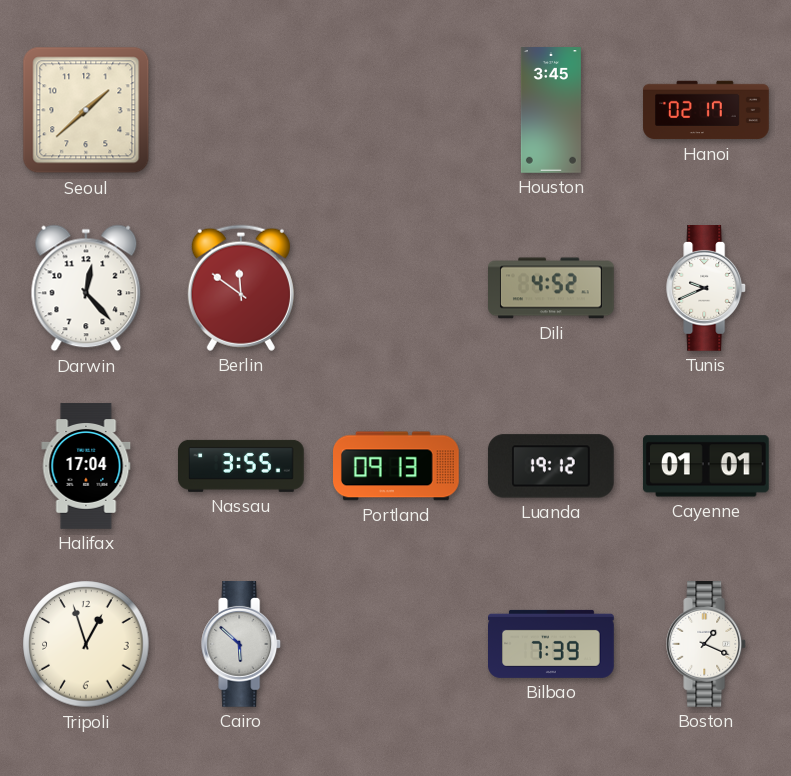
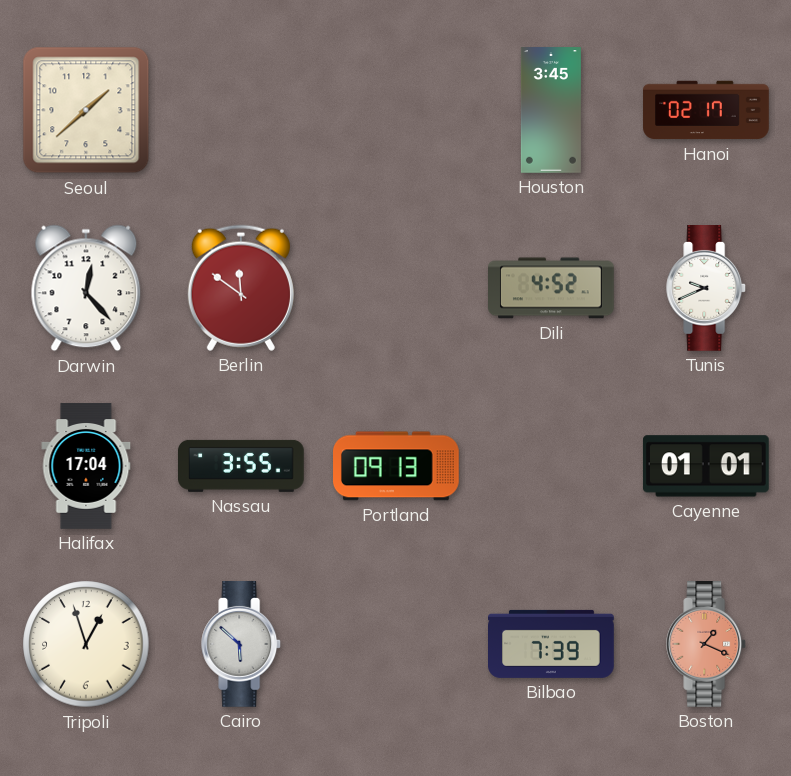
Luanda: 19:12 -> none (551, 466)
Boston dial: white -> salmon (707, 645)
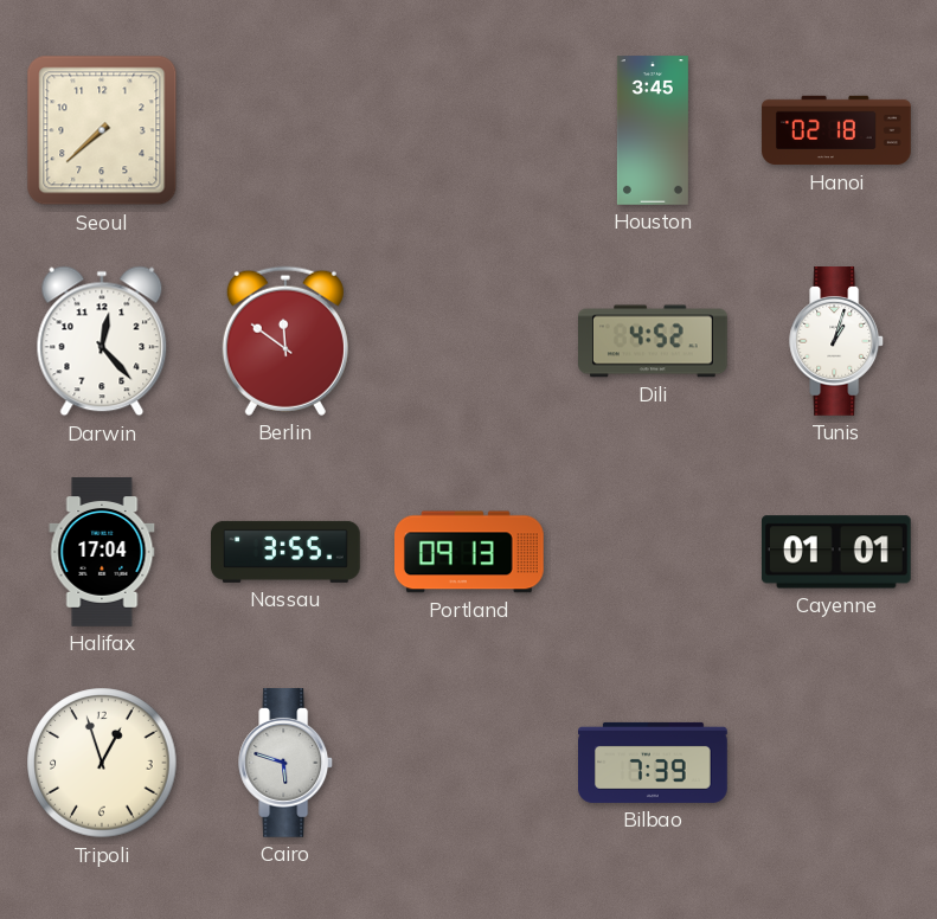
Seoul: 1:38 -> 7:38 (102, 130)
Hanoi: 02:17 -> 02:18 (836, 130)
Tunis: 9:41 -> 1:03 (837, 342)
Cairo: 5:52 -> 5:48 (287, 764)
Boston: 1:19 -> none (707, 645)
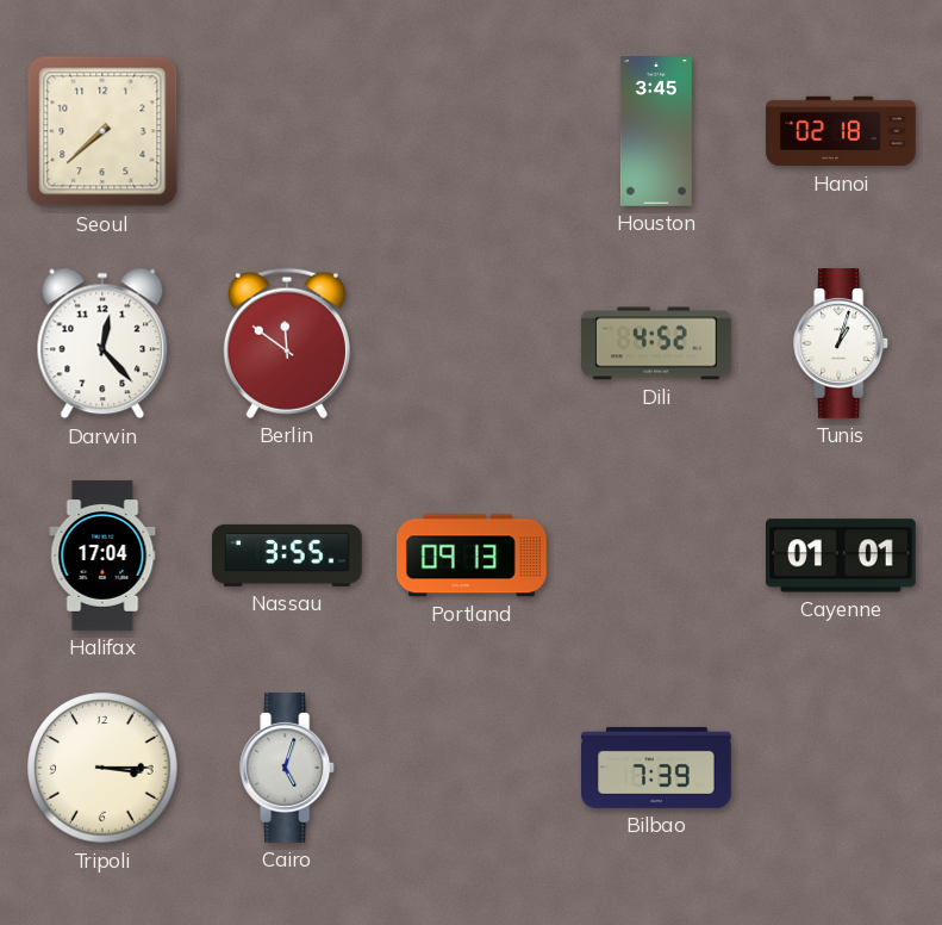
Tripoli: 12:57 -> 3:15 (102, 768)
Cairo: 5:48 -> 5:03 (288, 769)
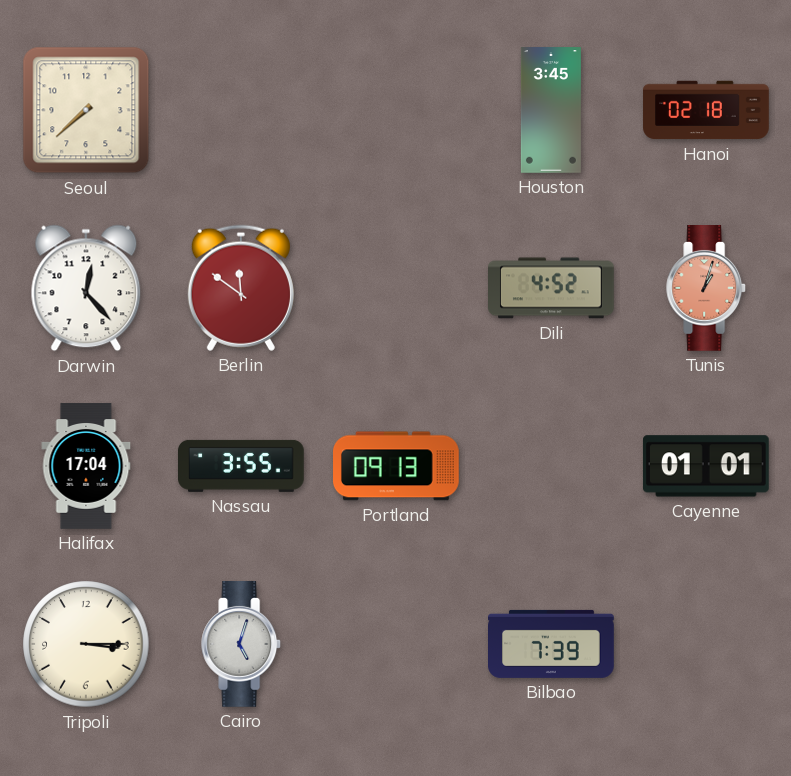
Tunis dial: white -> salmon (707, 289)
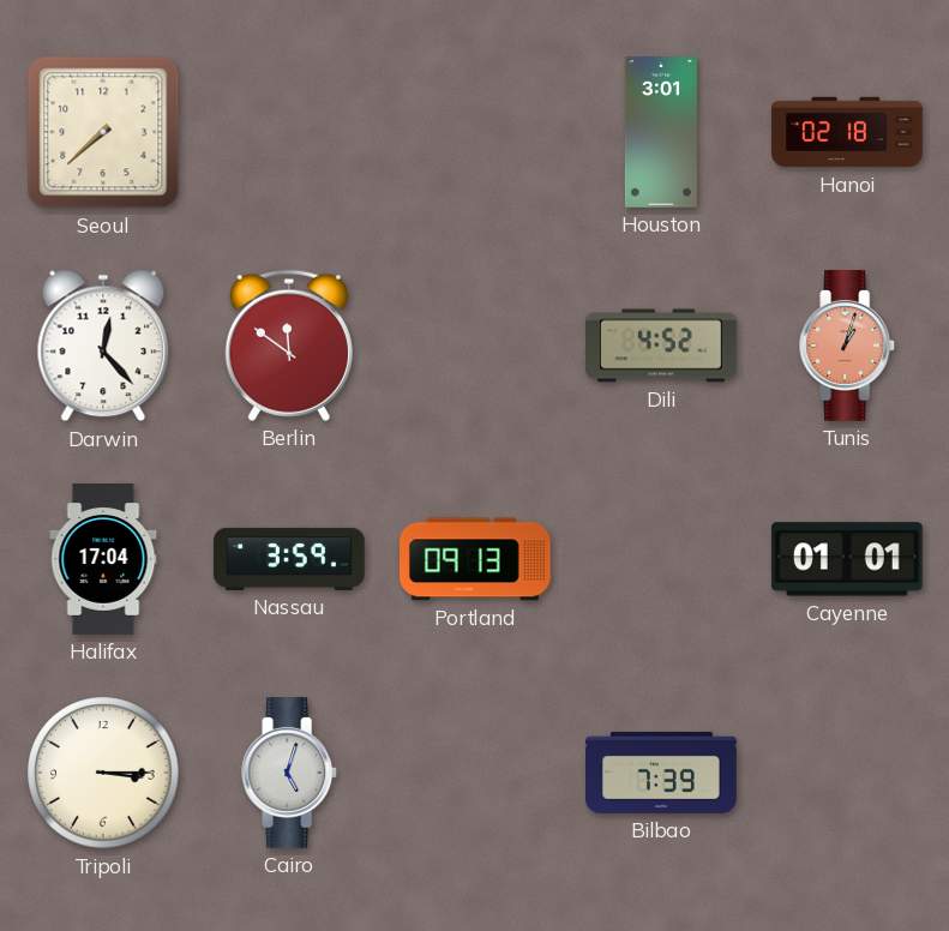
Houston: 3:45 -> 3:01 (661, 132)
Nassau: 3:55 -> 3:59 (290, 559)
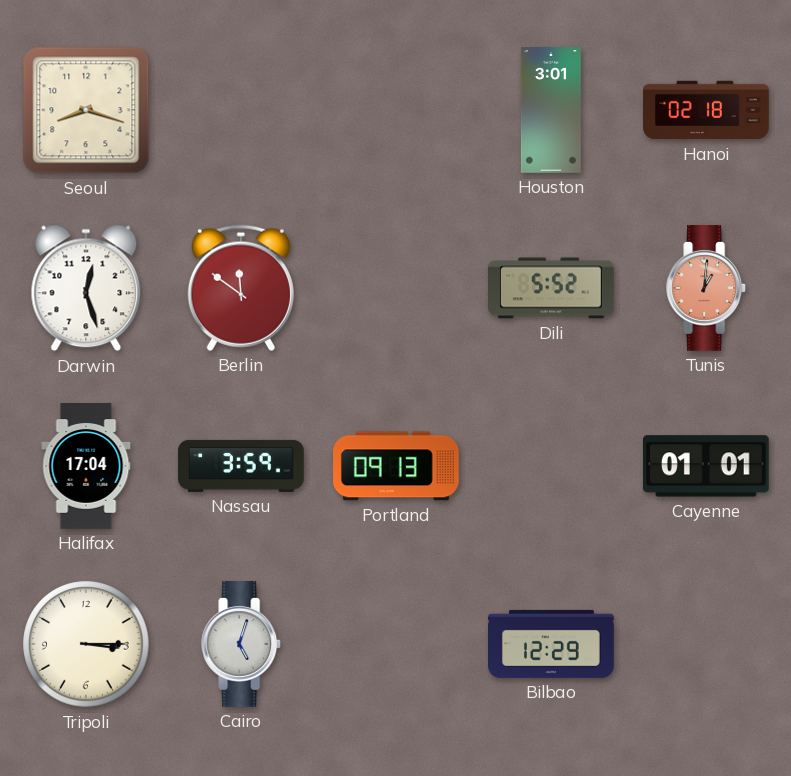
Seoul: 7:38 -> 8:18 (86, 110)
Darwin: 12:23 -> 12:27 (86, 288)
Dili: 4:52 -> 5:52 (552, 288)
Tunis: 1:03 -> 1:01 (707, 289)
Bilbao: 7:39 -> 12:29 (551, 644)
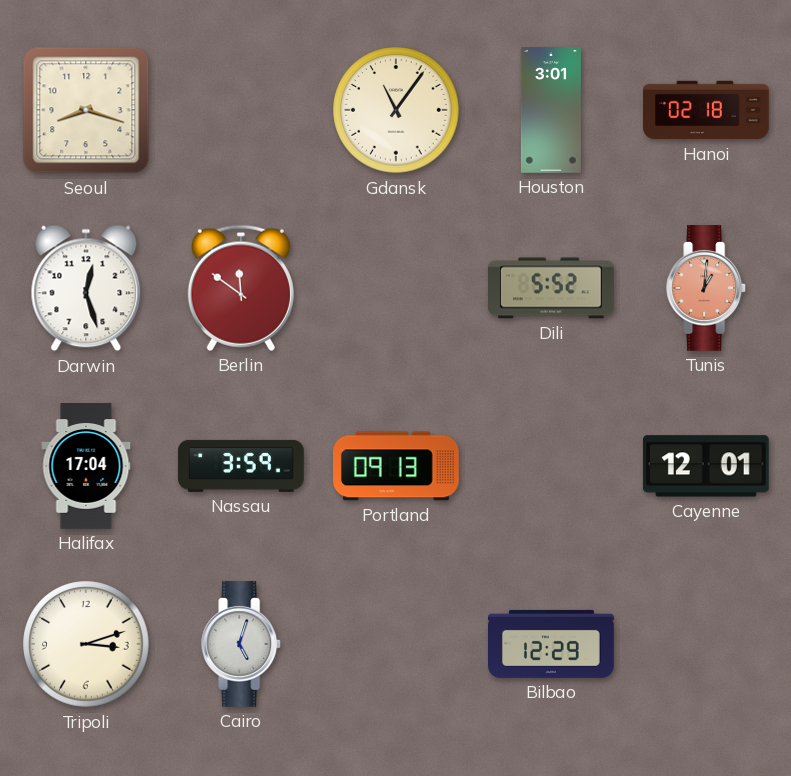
Gdansk: none -> 11:06 (396, 110)
Cayenne: 01:01 -> 12:01 (706, 466)
Tripoli: 3:15 -> 3:12 (86, 644)
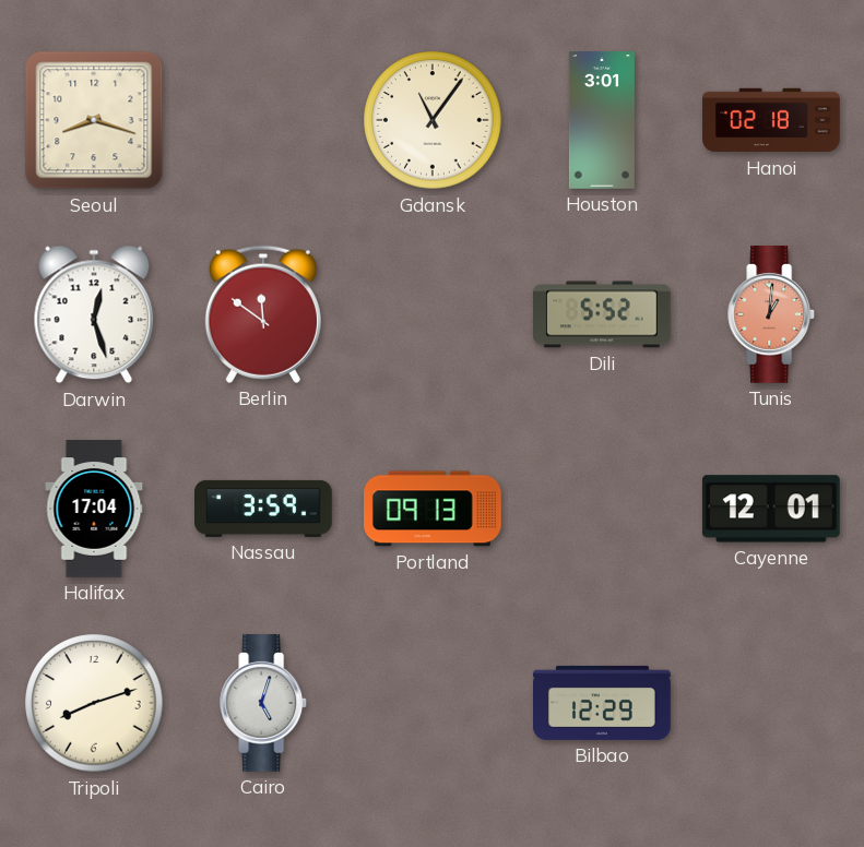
Tripoli: 3:12 -> 8:12 (94, 703)
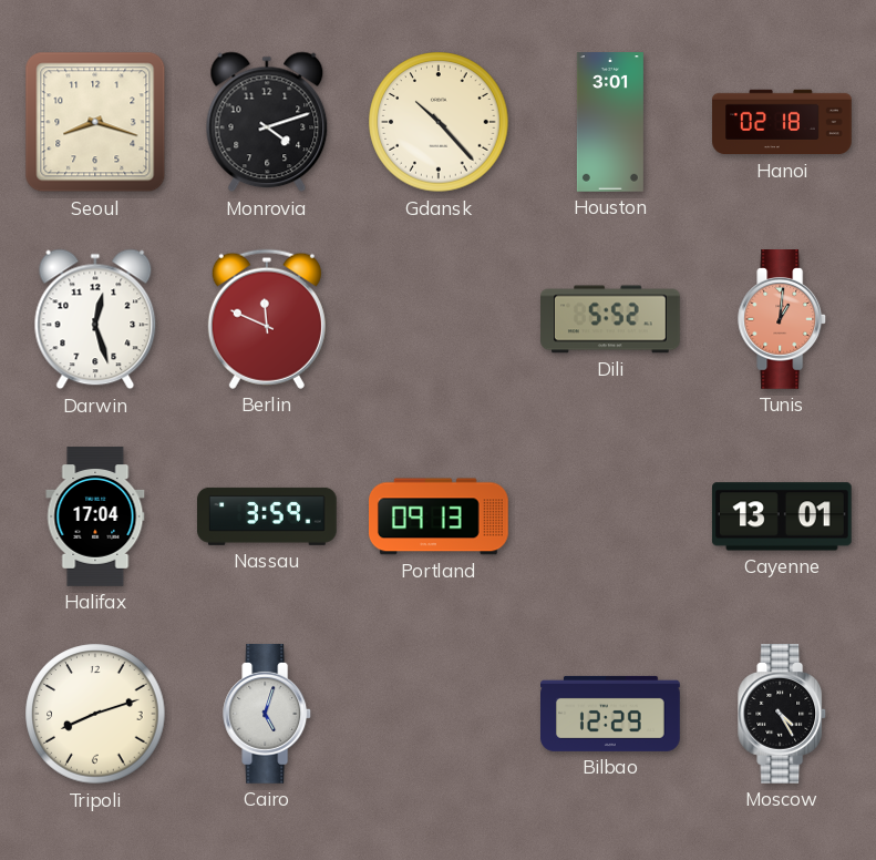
Monrovia: none -> 4:12 (267, 122)
Gdansk: 11:06 -> 10:23 (439, 122)
Berlin: 11:51 -> 11:49 (267, 319)
Cayenne: 12:01 -> 13:01 (782, 516)
Moscow: none -> 4:25 (783, 715)
